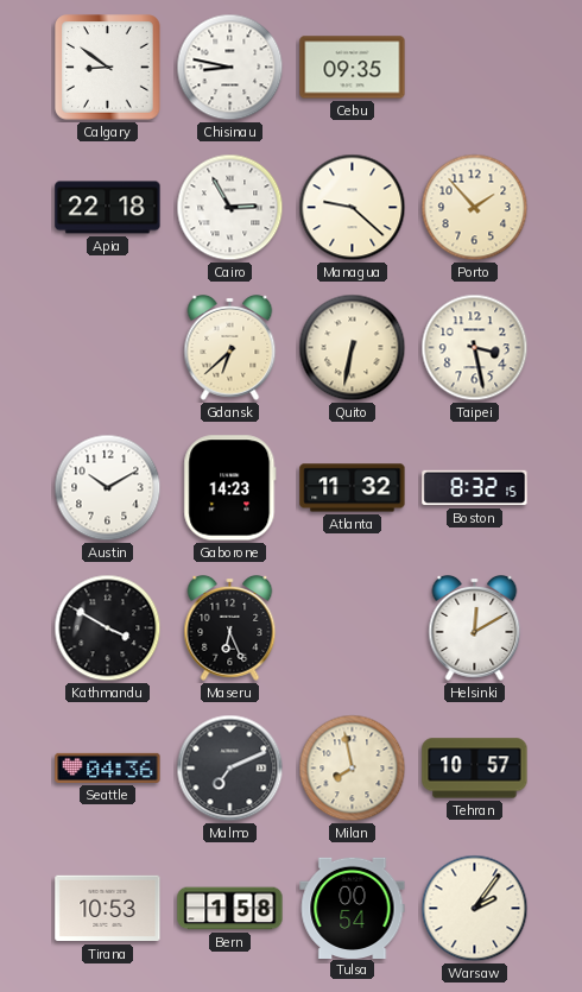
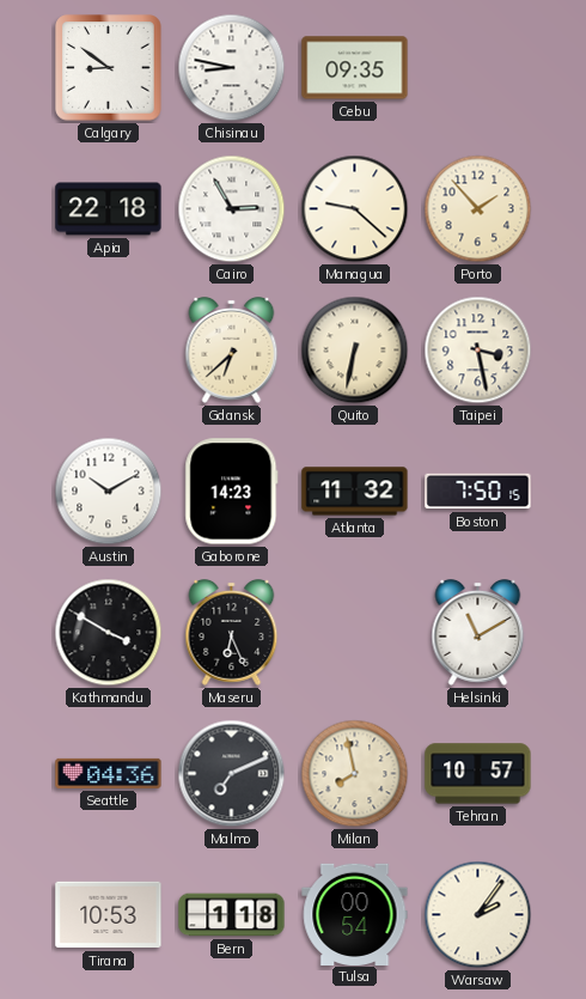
Boston: 8:32 -> 7:50 (478, 492)
Helsinki: 12:10 -> 11:10 (478, 633)
Bern: 1:58 -> 1:18 (232, 915)
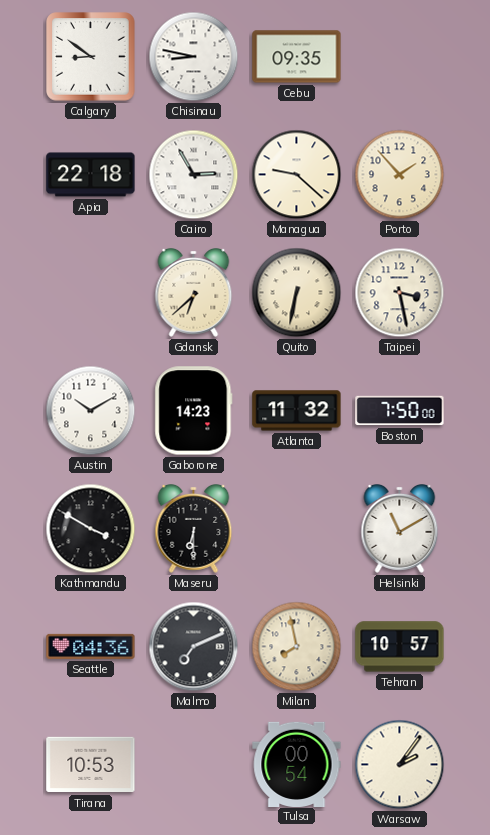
Boston: 7:50:15 -> 7:50:00 (400, 411)
Maseru: 6:26 -> 6:30 (194, 529)
Bern: 1:18 -> none (232, 915)
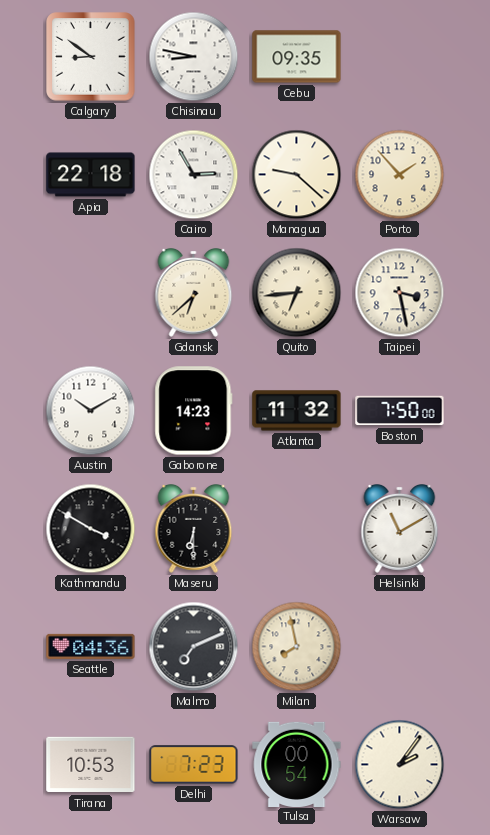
Quito: 6:32 -> 6:44 (297, 293)
Tehran: 10:57 -> none (400, 647)
Delhi: none -> 7:23 (194, 765)
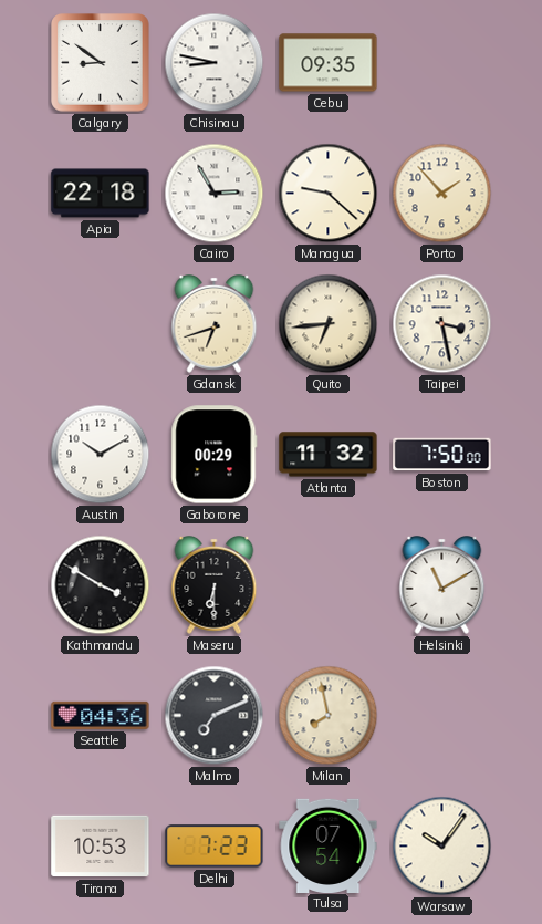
Gdansk: 6:38 -> 6:42 (215, 324)
Gaborone: 14:23 -> 00:29 (215, 455)
Tulsa: 00:54 -> 07:54 (329, 845)
Warsaw: 2:06 -> 10:06 (442, 847)
